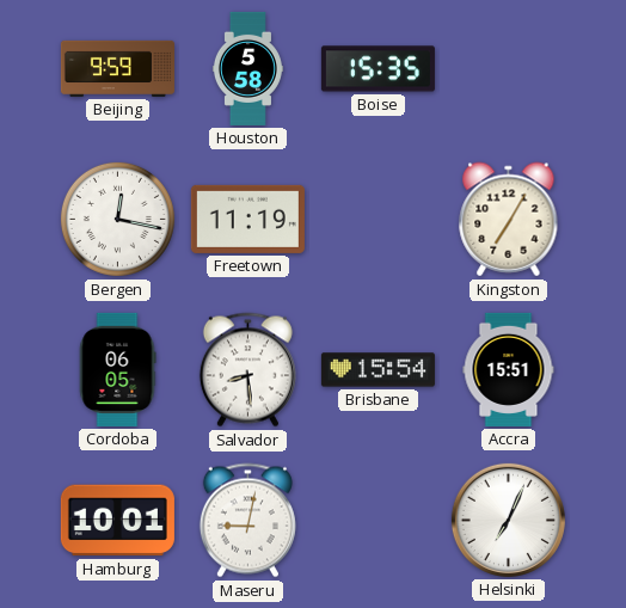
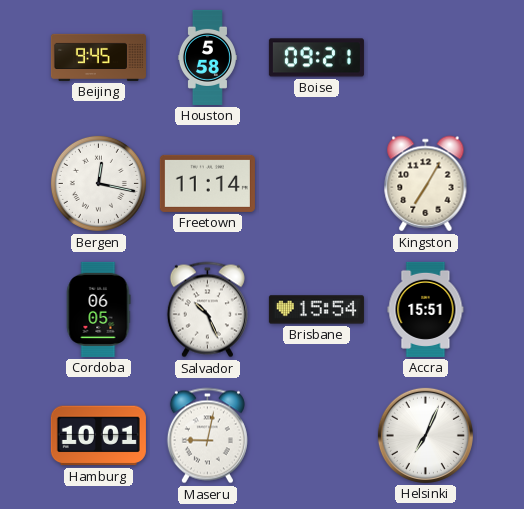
Beijing: 9:59 -> 9:45 (98, 57)
Boise: 15:35 -> 09:21 (316, 58)
Freetown: 11:19 -> 11:14 (207, 183)
Salvador: 8:29 -> 10:26 (207, 310)
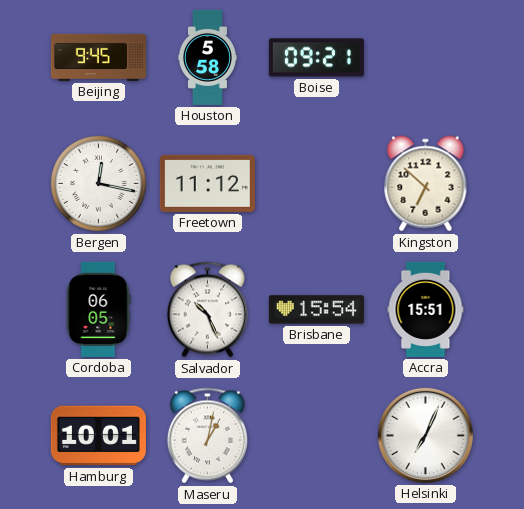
Freetown: 11:14 -> 11:12 (207, 183)
Kingston: 7:05 -> 6:52 (426, 184)
Maseru: 9:02 -> 1:02 (207, 436)
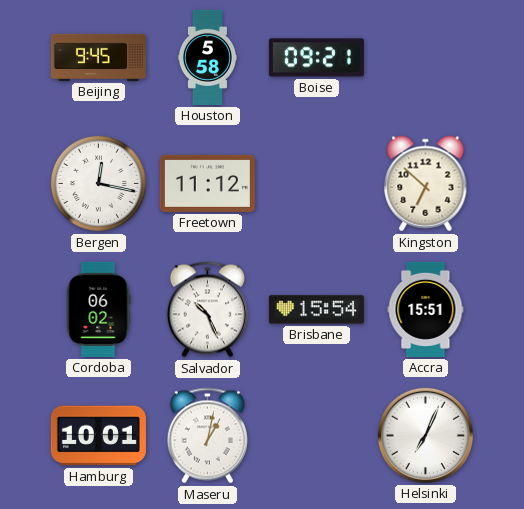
Cordoba: 06:05 -> 06:02 (98, 309)
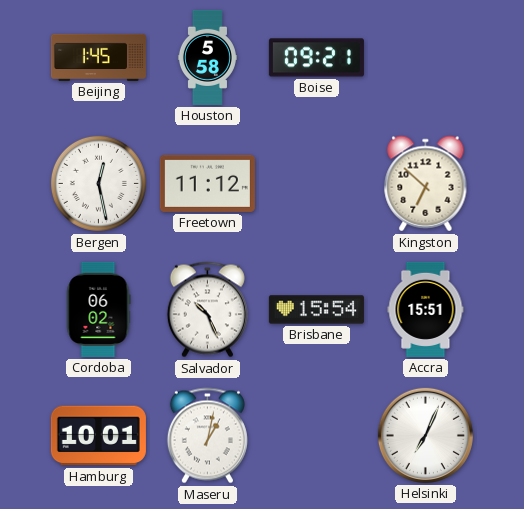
Beijing: 9:45 -> 1:45 (98, 57)
Bergen: 12:17 -> 12:28 (98, 183)
